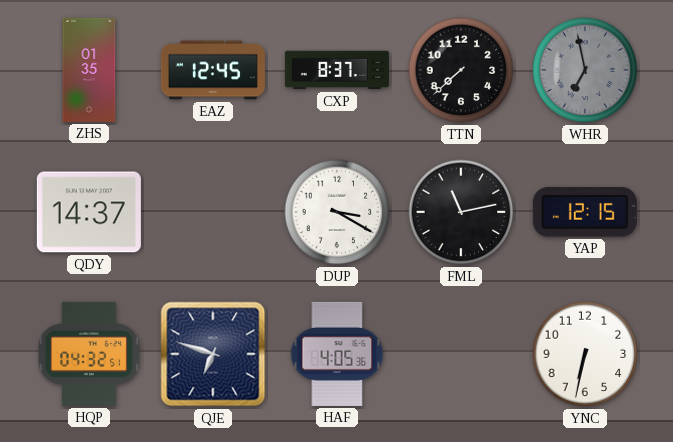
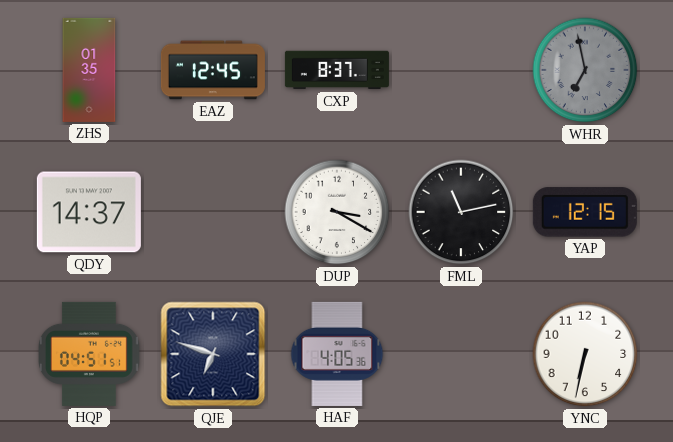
TTN: 7:38 -> none (461, 70)
HQP: 04:32 -> 04:51 (90, 354)
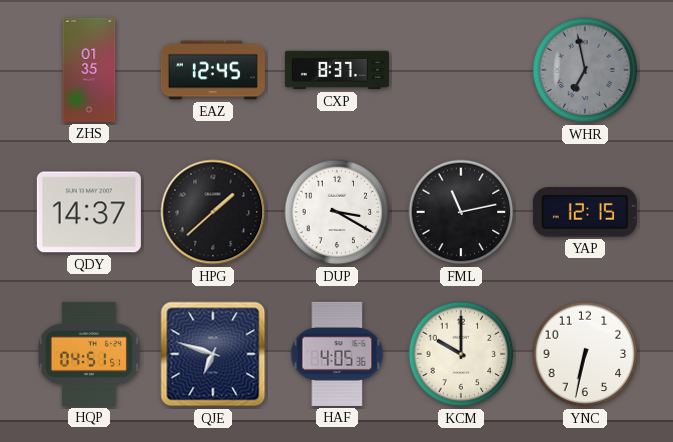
HPG: none -> 1:38 (213, 212)
KCM: none -> 10:00 (461, 354)
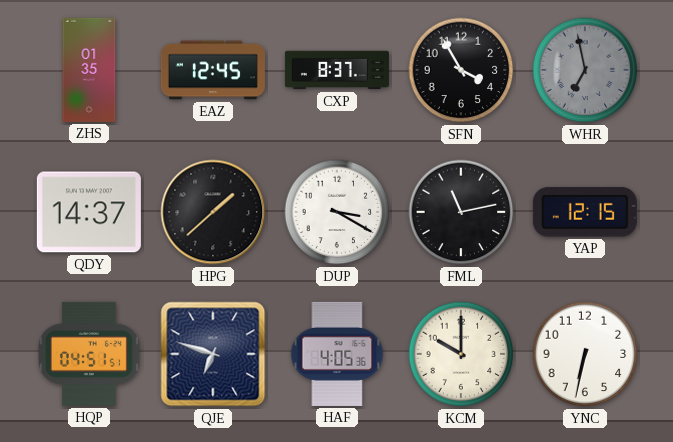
SFN: none -> 3:55 (461, 70)
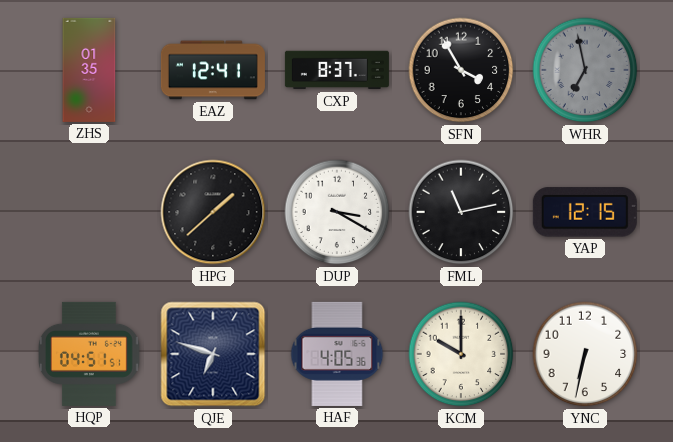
EAZ: 12:45 -> 12:41 (213, 70)
QDY: 14:37 -> none (89, 212)
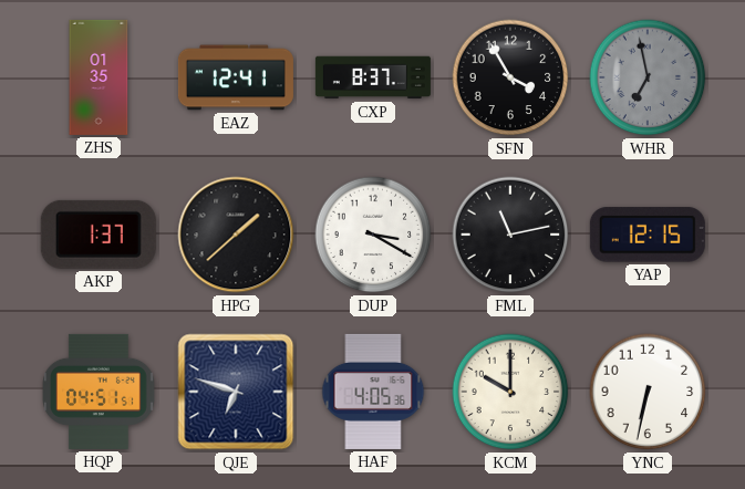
AKP: none -> 1:37 (99, 235)
